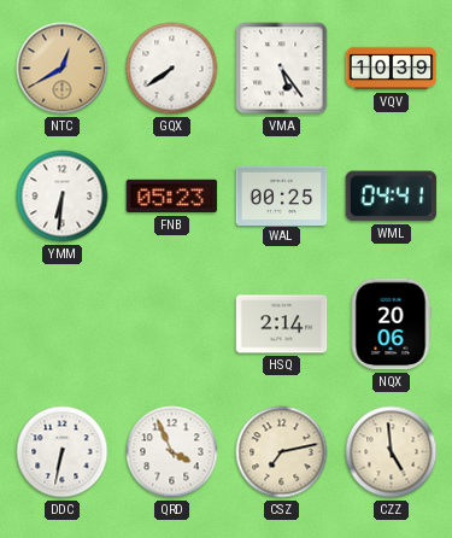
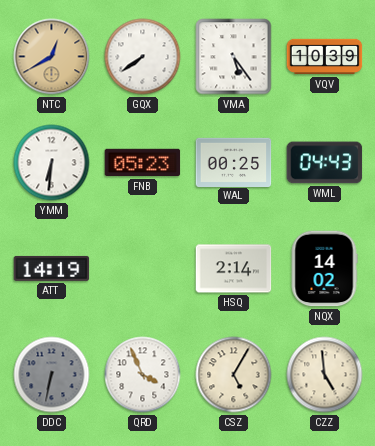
WML: 04:41 -> 04:43 (325, 163)
ATT: none -> 14:19 (52, 268)
NQX: 20:06 -> 14:02 (324, 269)
DDC dial: white -> grey (52, 375)
CSZ: 7:13 -> 5:05 (234, 375)
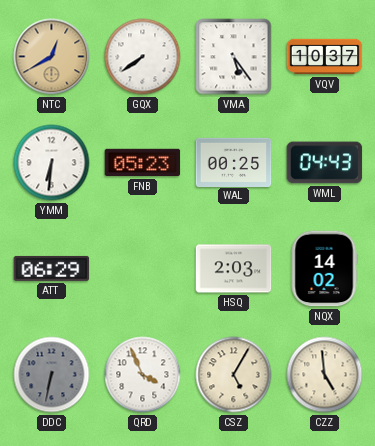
VQV: 10:39 -> 10:37 (325, 57)
ATT: 14:19 -> 06:29 (52, 268)
HSQ: 2:14 -> 2:03 (234, 269)
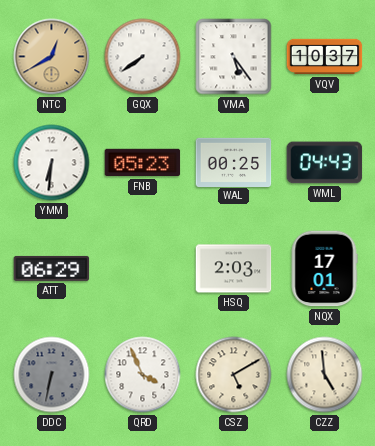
NQX: 14:02 -> 17:01 (324, 269)
CSZ: 5:05 -> 5:10 (234, 375)
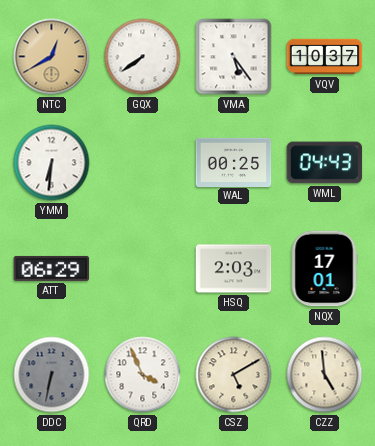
FNB: 05:23 -> none (143, 163)
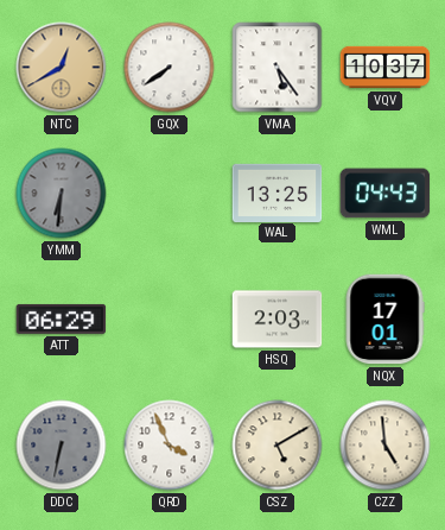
YMM dial: white -> grey (62, 194)
WAL: 00:25 -> 13:25 (278, 193)
